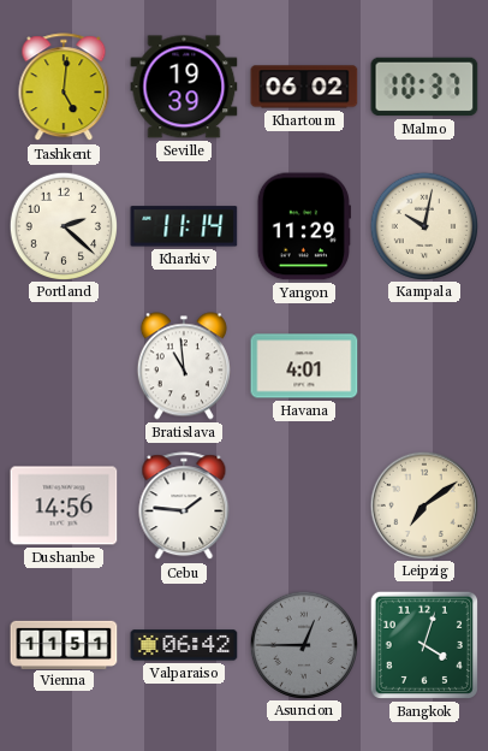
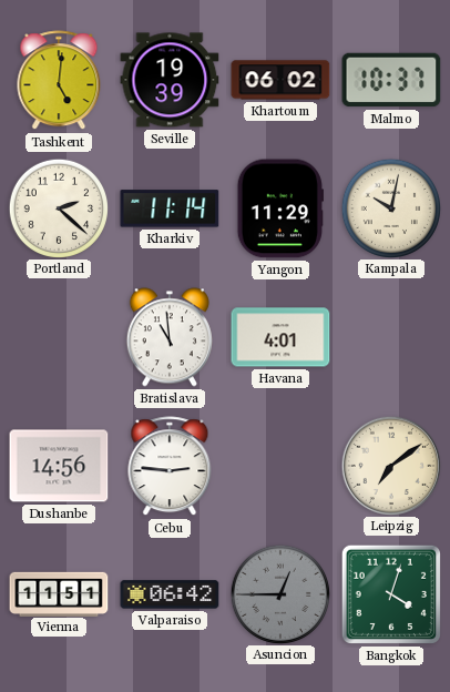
Cebu: 1:46 -> 2:46 (170, 467)
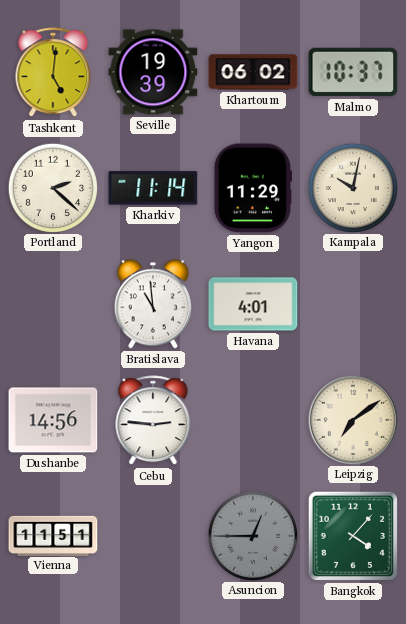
Valparaiso: 06:42 -> none (170, 594)
Bangkok: 4:03 -> 4:07 (353, 536)
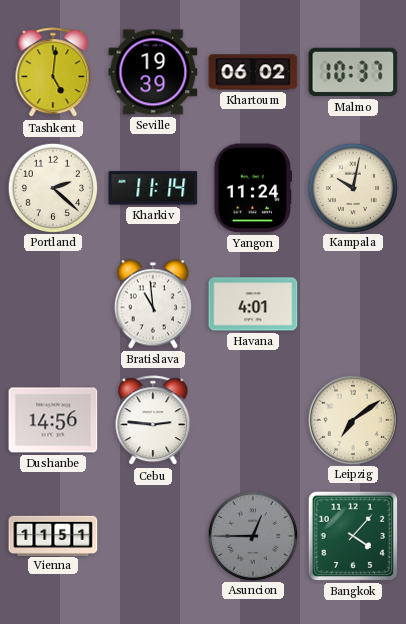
Yangon: 11:29 -> 11:24 (253, 188)
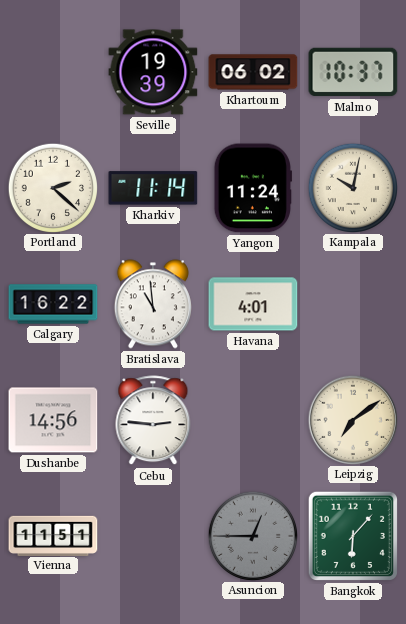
Tashkent: 5:01 -> none (53, 73)
Calgary: none -> 16:22 (53, 304)
Bangkok: 4:07 -> 6:07 (353, 536)
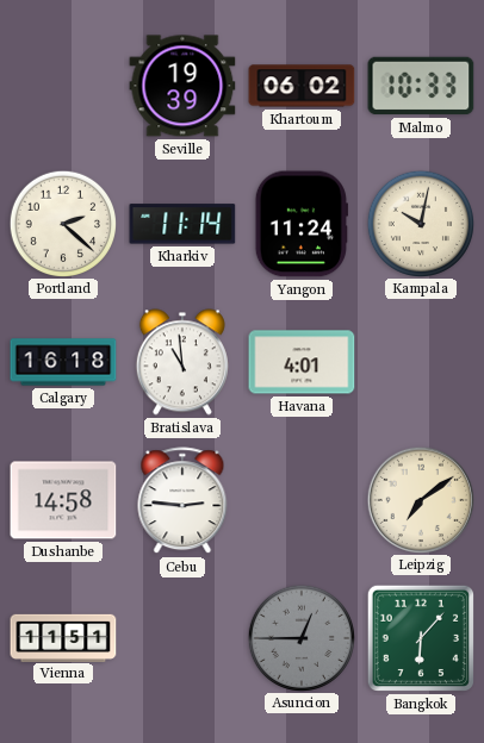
Malmo: 10:37 -> 10:33 (421, 86)
Calgary: 16:22 -> 16:18 (63, 362)
Dushanbe: 14:56 -> 14:58 (63, 500)
